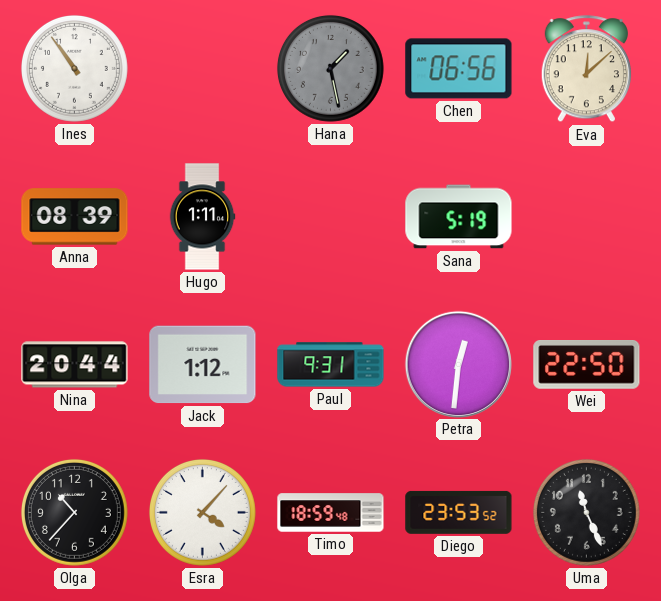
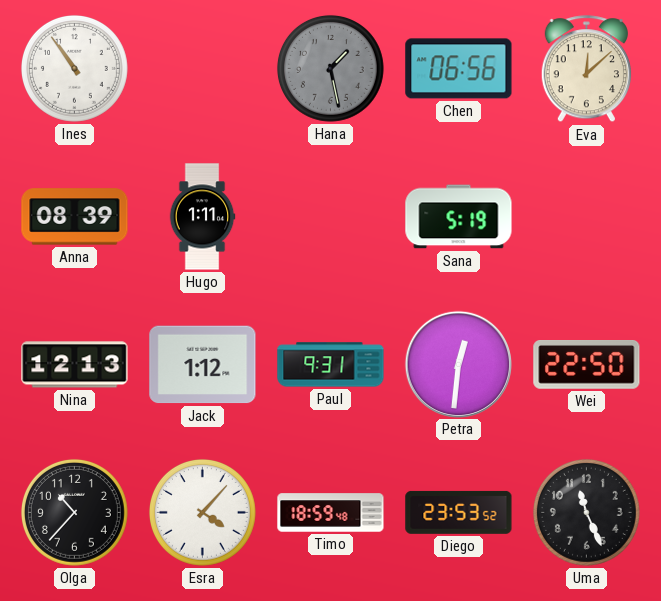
Nina: 20:44 -> 12:13 (75, 365)
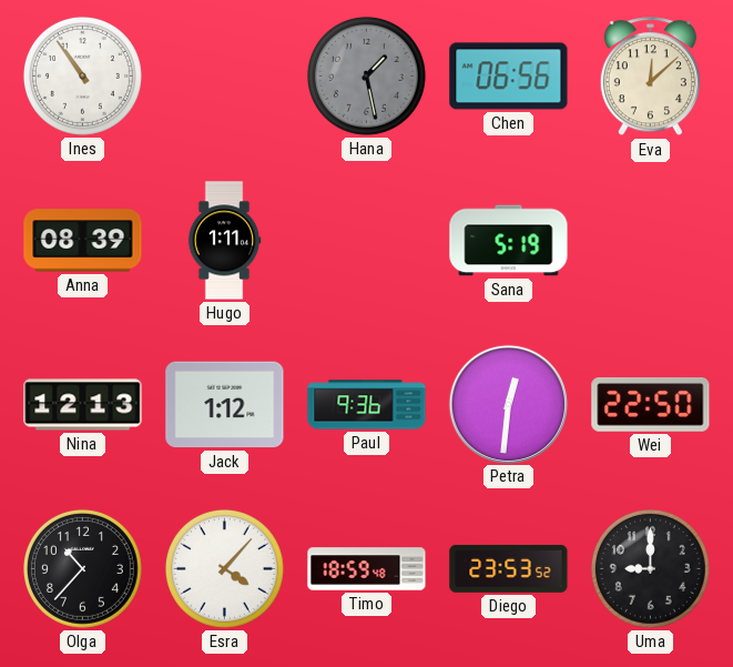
Paul: 9:31 -> 9:36 (367, 405)
Uma: 11:26 -> 9:00 (650, 568)
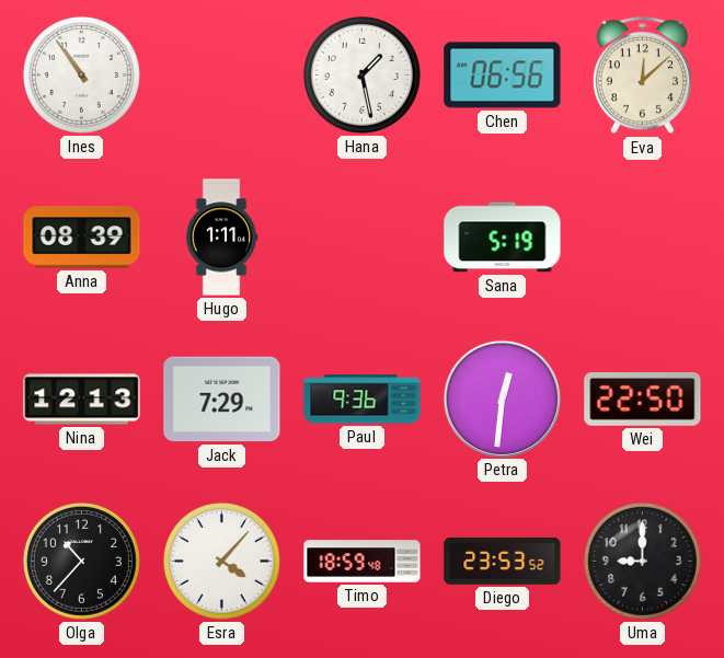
Hana dial: grey -> white (361, 74)
Jack: 1:12 -> 7:29 (222, 400)
